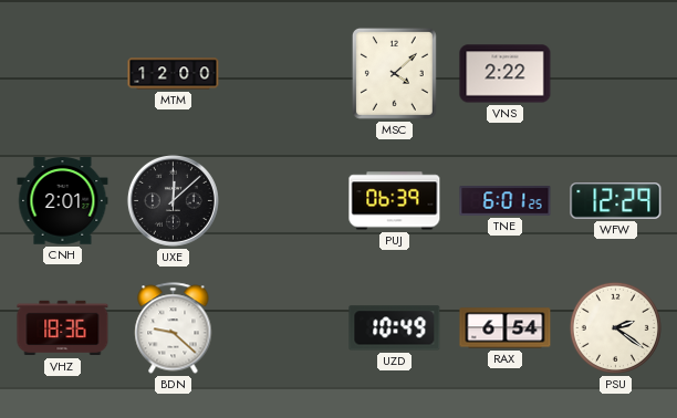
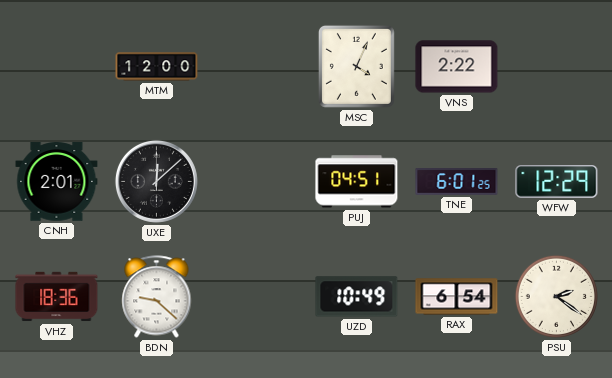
MSC: 4:08 -> 4:04 (356, 66)
PUJ: 06:39 -> 04:51 (357, 182)
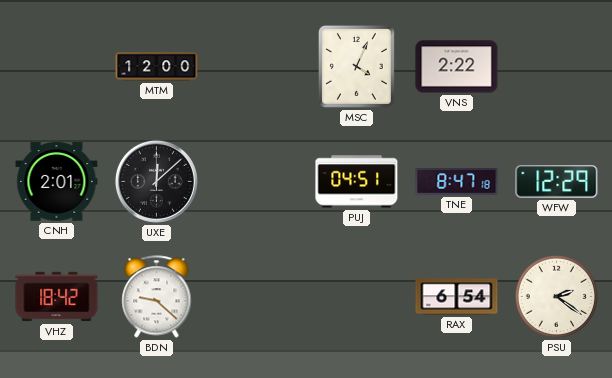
TNE: 6:01 -> 8:47 (457, 182)
VHZ: 18:36 -> 18:42 (57, 297)
UZD: 10:49 -> none (357, 297)
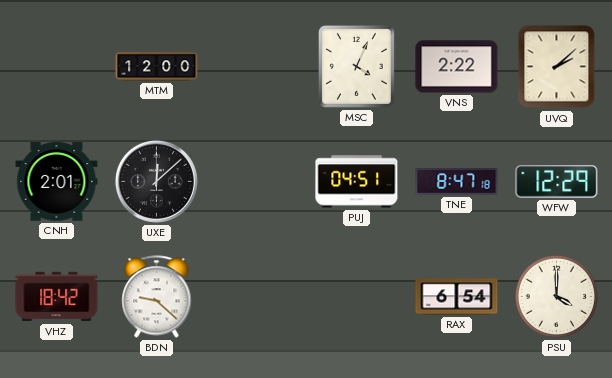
UVQ: none -> 2:08 (557, 67)
PSU: 2:21 -> 4:00 (556, 296)
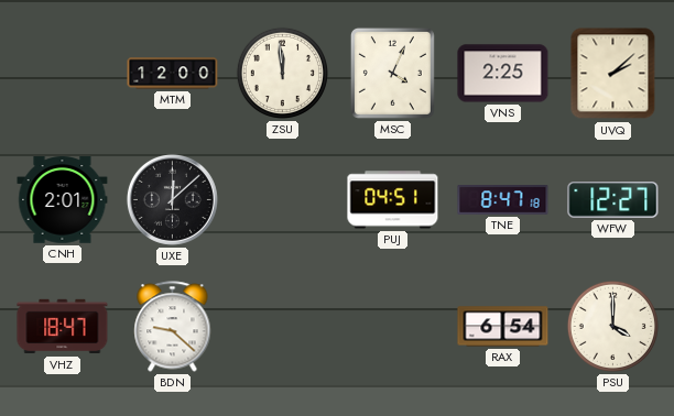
ZSU: none -> 11:59 (282, 73)
VNS: 2:22 -> 2:25 (503, 74)
WFW: 12:29 -> 12:27 (613, 200)
VHZ: 18:42 -> 18:47 (63, 327)
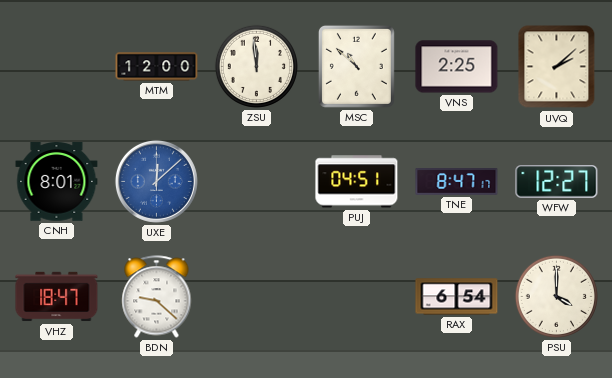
MSC: 4:04 -> 10:52 (356, 66)
CNH: 2:01 -> 8:01 (57, 182)
UXE dial: black -> blue (156, 181)
TNE: 8:47:18 -> 8:47:17 (457, 182)
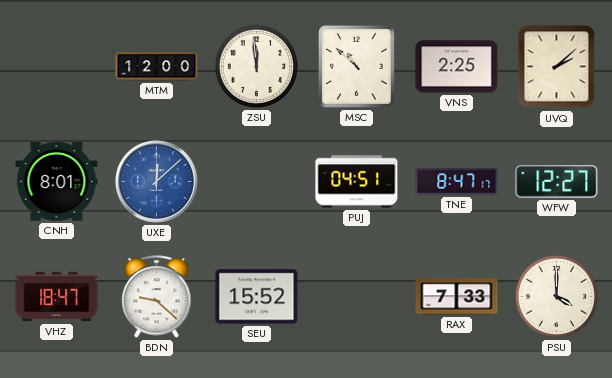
SEU: none -> 15:52 (257, 297)
RAX: 6:54 -> 7:33 (457, 297)
